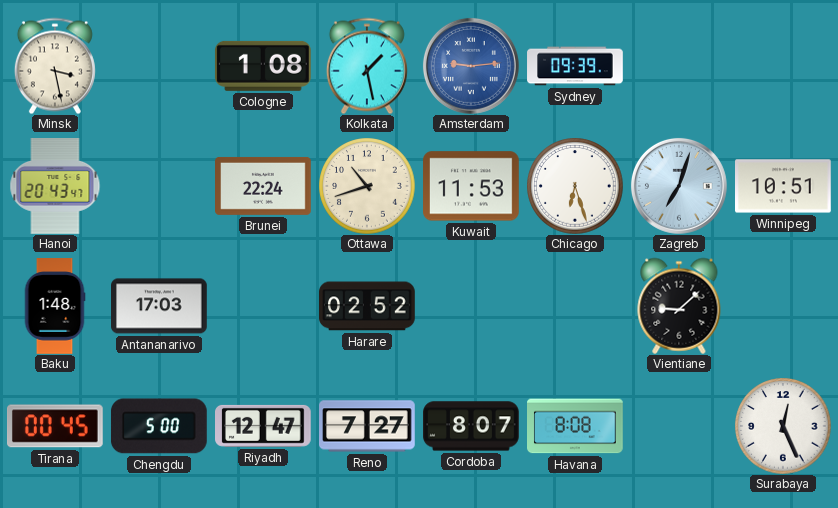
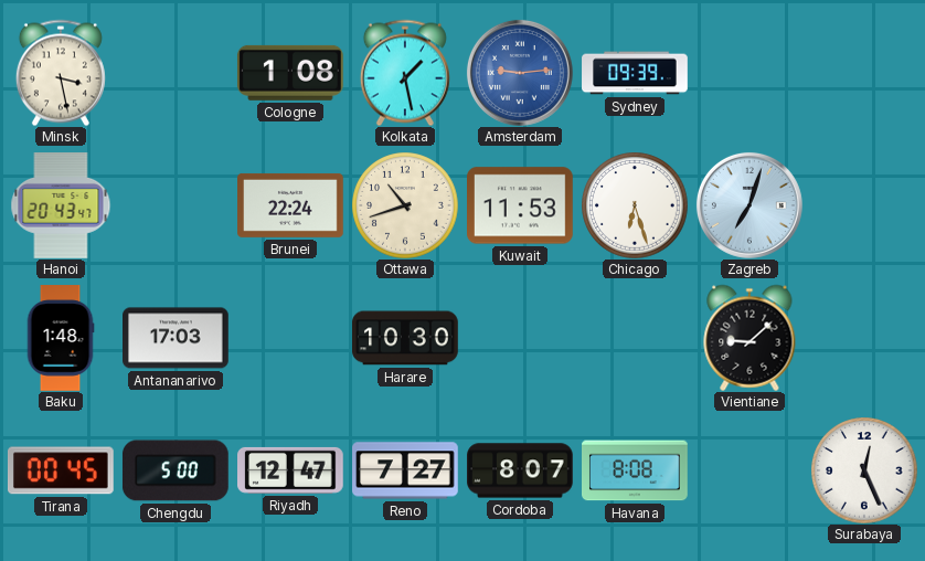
Winnipeg: 10:51 -> none (784, 186)
Harare: 02:52 -> 10:30 (406, 338)
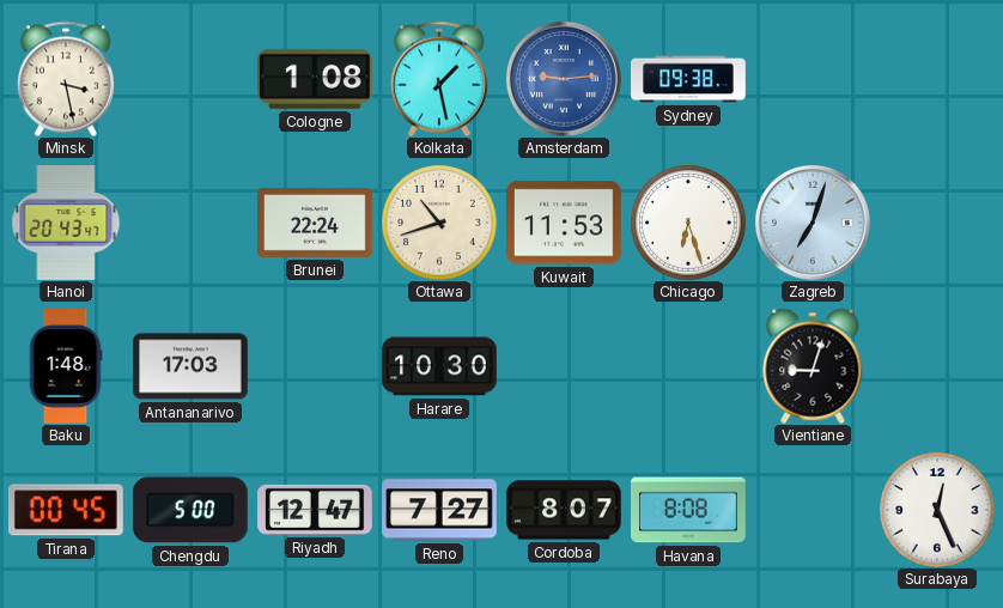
Sydney: 09:39 -> 09:38 (688, 79)
Vientiane: 9:08 -> 9:03 (813, 366)
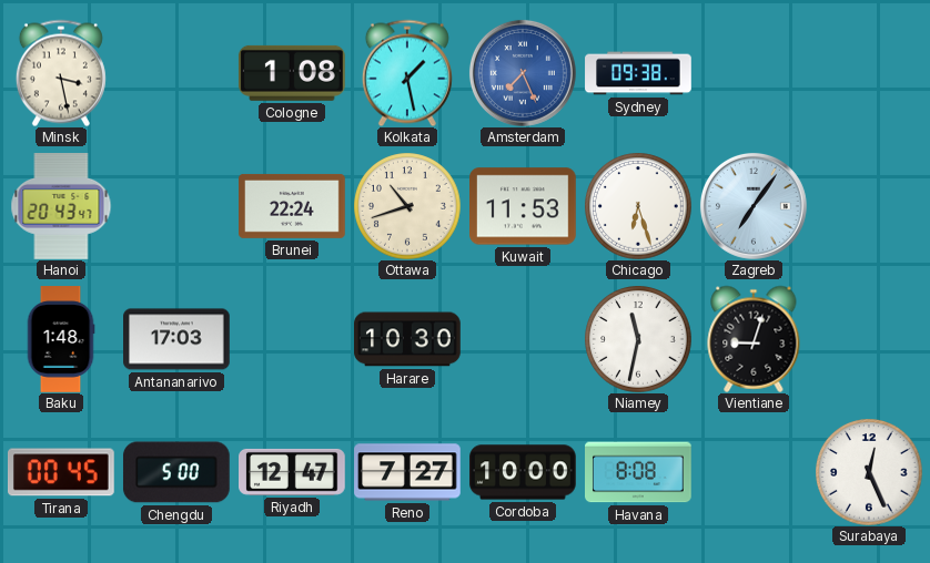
Amsterdam: 9:14 -> 7:26 (523, 73)
Zagreb: 7:03 -> 7:06 (754, 206)
Niamey: none -> 11:32 (638, 339)
Cordoba: 8:07 -> 10:00 (523, 472)
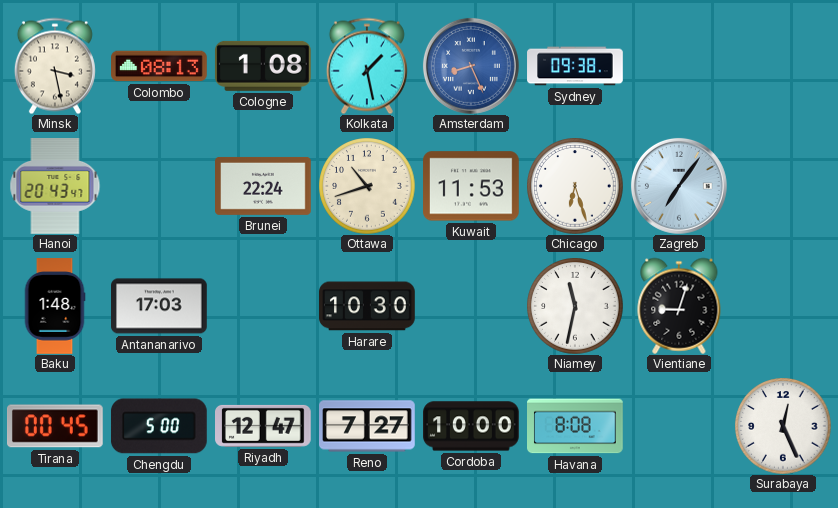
Colombo: none -> 08:13 (159, 66)
Amsterdam: 7:26 -> 8:26 (471, 66)
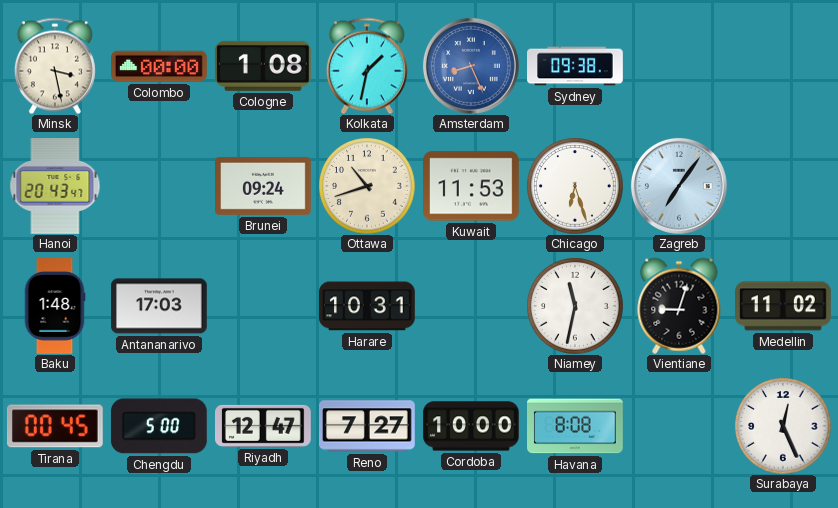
Colombo: 08:13 -> 00:00 (159, 66)
Kolkata: 1:28 -> 1:32 (367, 66)
Brunei: 22:24 -> 09:24 (264, 186)
Harare: 10:30 -> 10:31 (368, 306)
Medellin: none -> 11:02 (783, 306)
